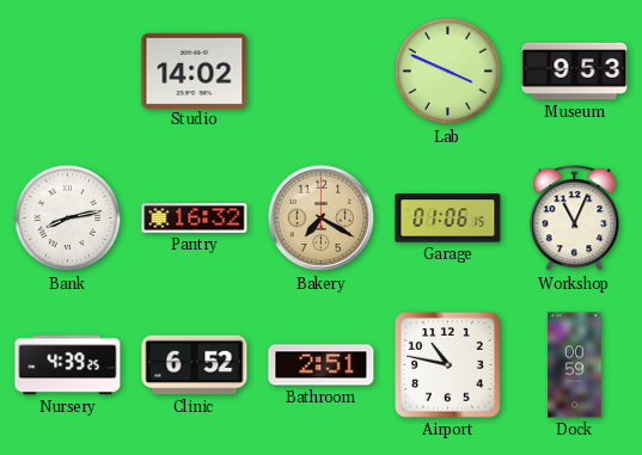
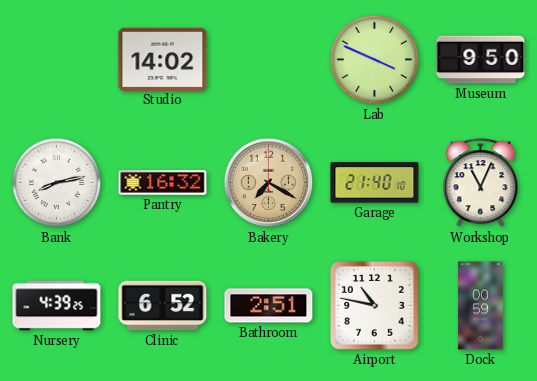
Museum: 9:53 -> 9:50 (481, 60)
Garage: 01:06 -> 21:40 (375, 183)
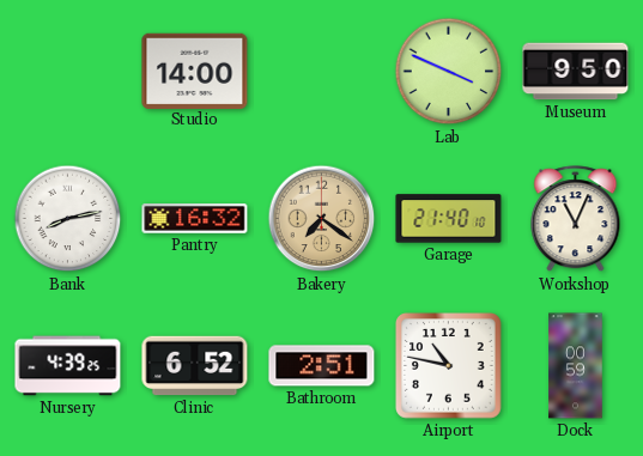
Studio: 14:02 -> 14:00 (195, 71)
Bakery: 7:20 -> 7:21 (322, 219)
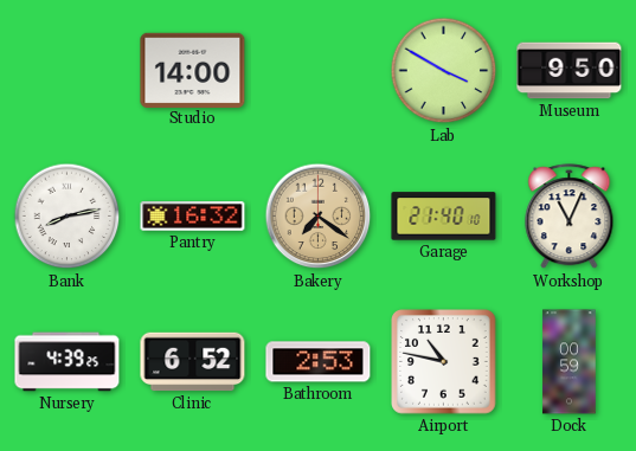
Lab: 3:49 -> 3:50 (444, 71)
Bathroom: 2:51 -> 2:53 (319, 362)
